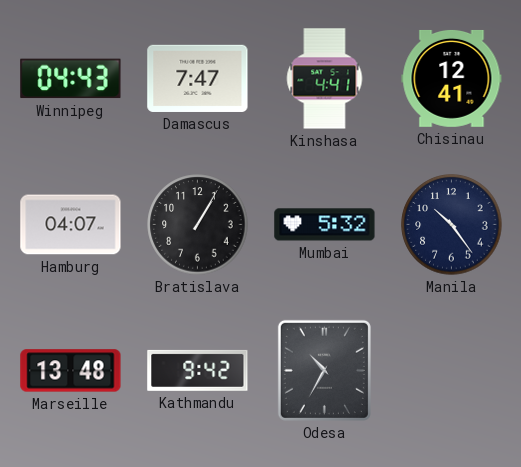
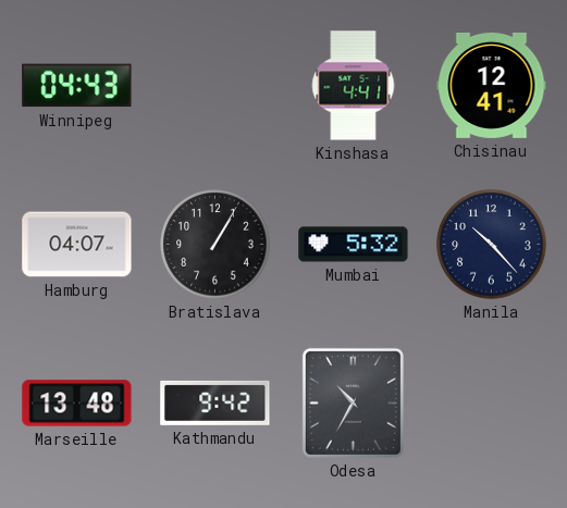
Damascus: 7:47 -> none (198, 78)
Manila: 10:24 -> 10:23 (492, 245)
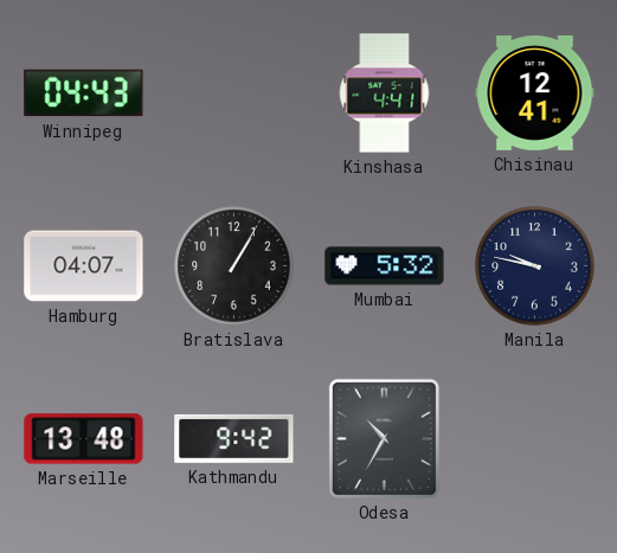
Manila: 10:23 -> 9:47 (535, 266)
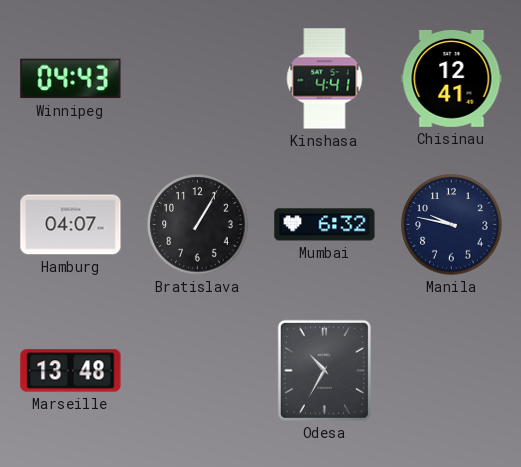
Mumbai: 5:32 -> 6:32 (325, 225)
Kathmandu: 9:42 -> none (234, 438)
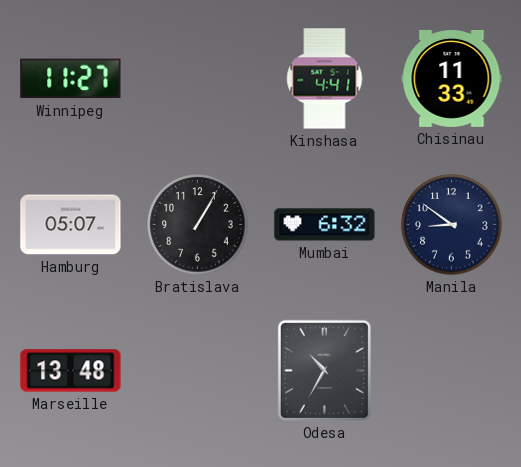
Winnipeg: 04:43 -> 11:27 (71, 79)
Chisinau: 12:41 -> 11:33 (452, 78)
Hamburg: 04:07 -> 05:07 (71, 225)
Manila: 9:47 -> 8:51 (452, 225)
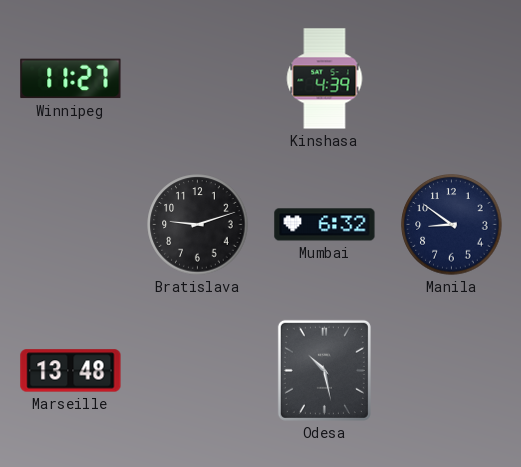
Kinshasa: 4:41 -> 4:39 (325, 79)
Chisinau: 11:33 -> none (452, 78)
Hamburg: 05:07 -> none (71, 225)
Bratislava: 1:05 -> 9:12 (198, 225)
Odesa: 10:35 -> 10:28 (324, 370)
